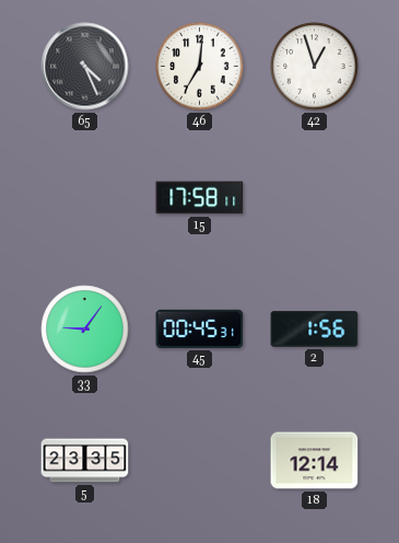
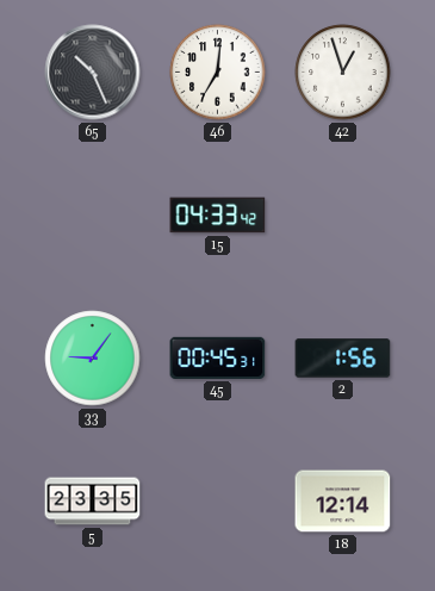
65: 4:26 -> 10:26 (93, 73)
15: 17:58 -> 04:33 (218, 216)
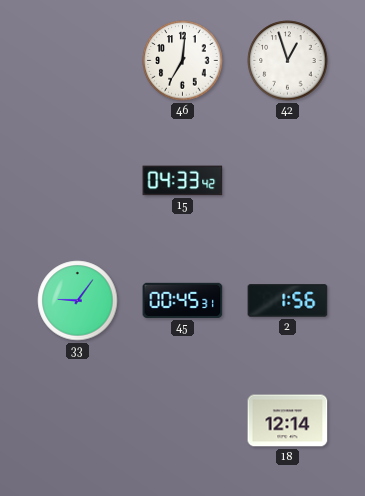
65: 10:26 -> none (93, 73)
5: 23:35 -> none (93, 502)
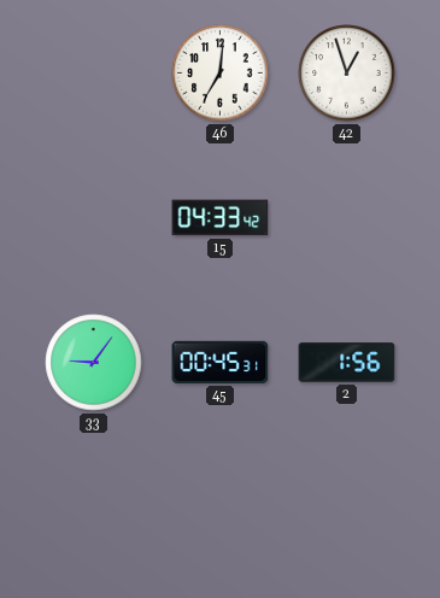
18: 12:14 -> none (288, 421)
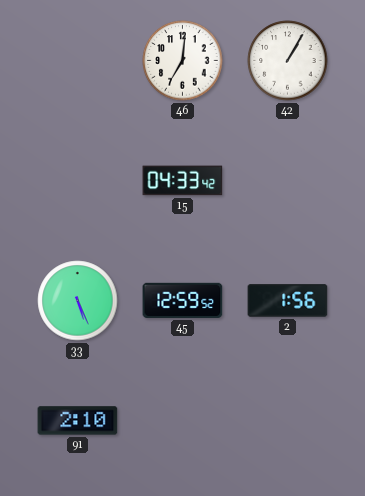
42: 12:57 -> 1:05 (288, 61)
33: 9:06 -> 5:26 (78, 301)
45: 00:45 -> 12:59 (183, 300)
91: none -> 2:10 (78, 421)
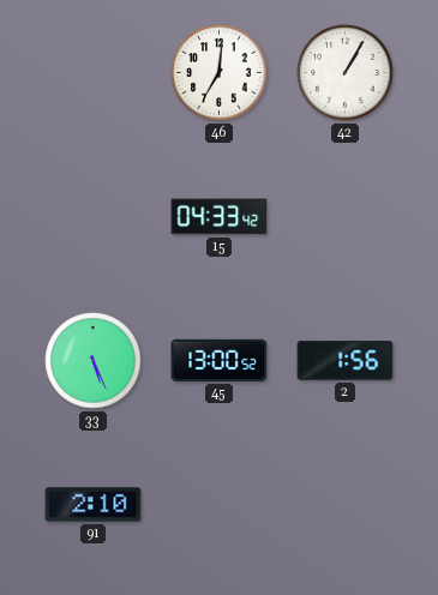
45: 12:59 -> 13:00 (220, 360)
